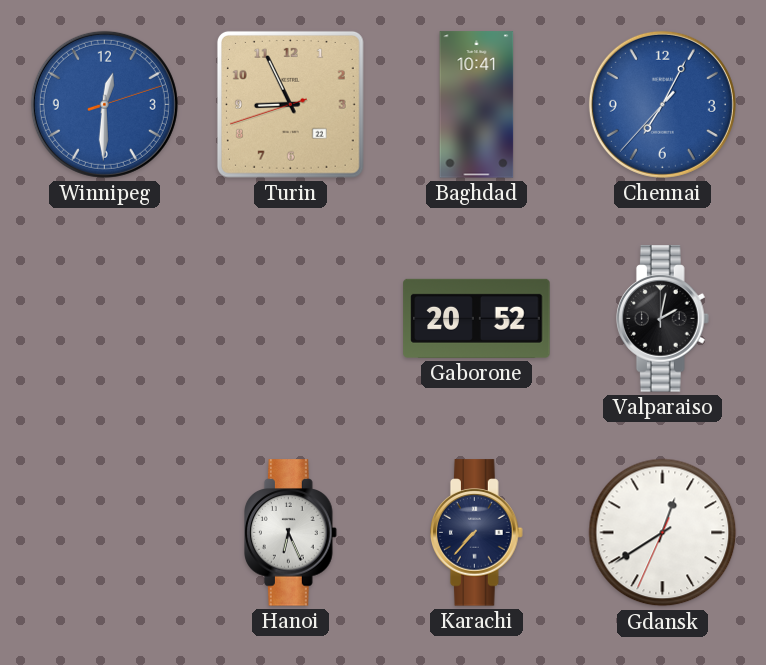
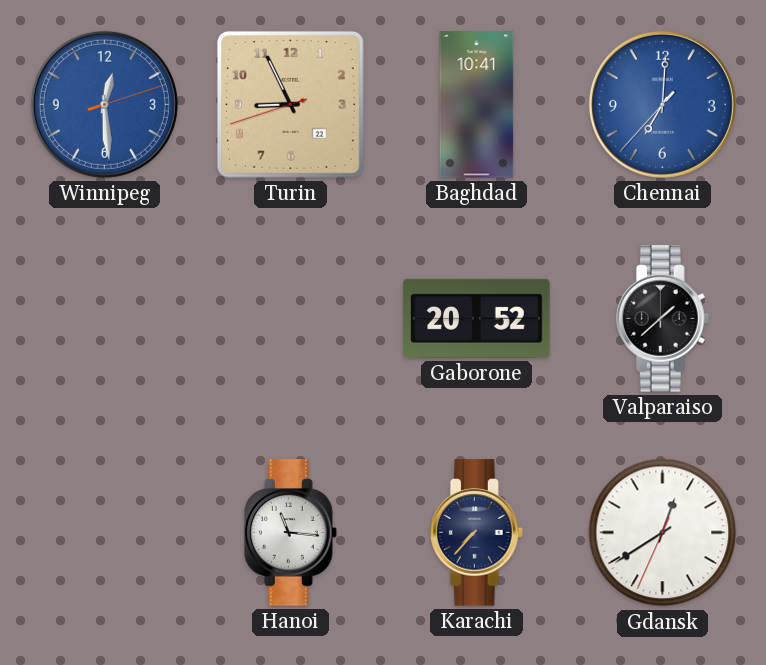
Winnipeg: 12:30 -> 12:29 (104, 104)
Chennai: 7:04 -> 7:00 (662, 104)
Valparaiso: 2:02 -> 1:38 (663, 319)
Hanoi: 6:26 -> 11:16 (291, 533)
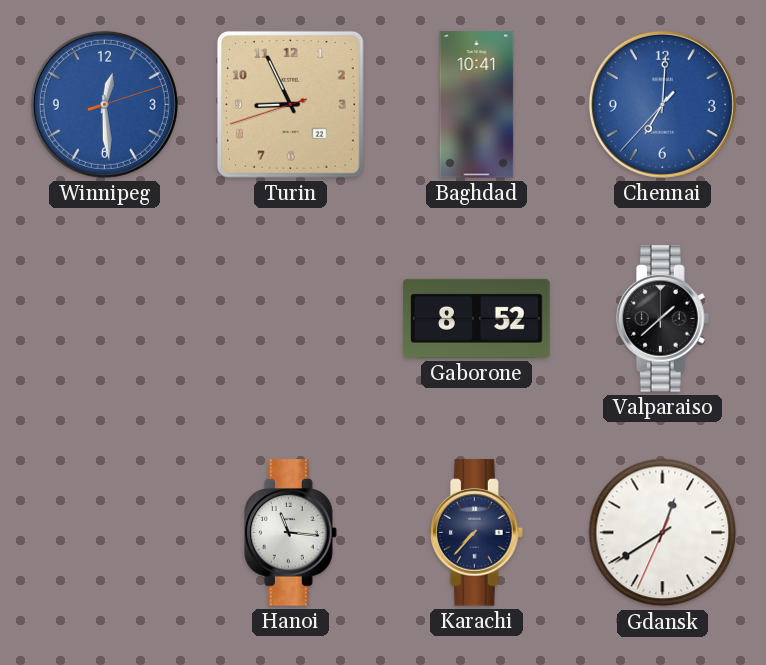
Gaborone: 20:52 -> 8:52 (477, 318)
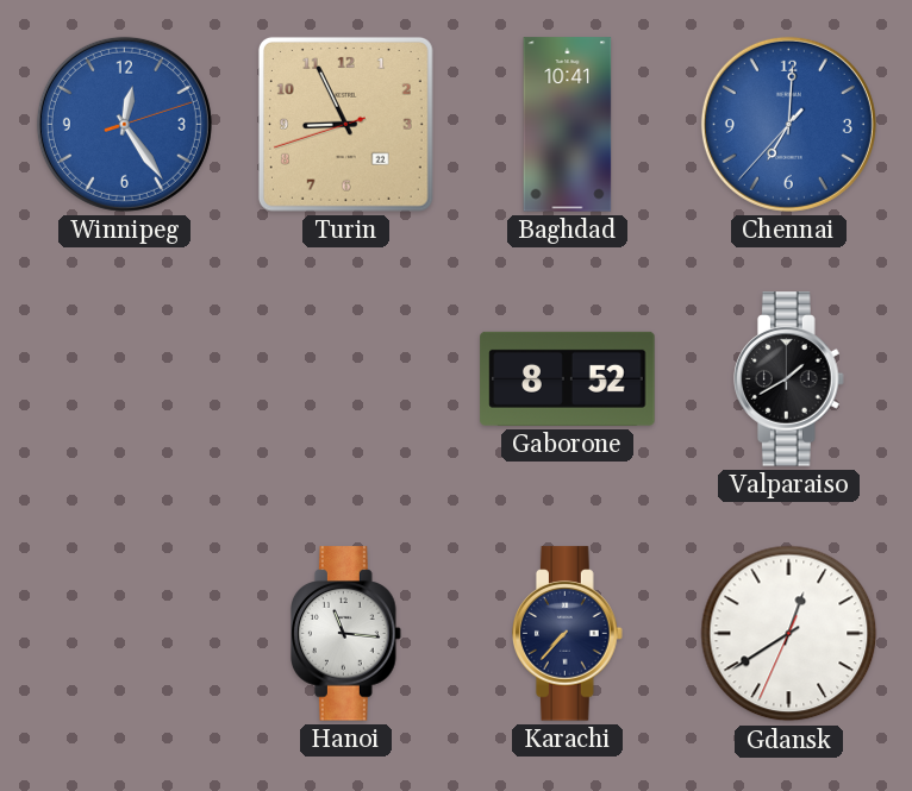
Winnipeg: 12:29 -> 12:24 (124, 124)
Valparaiso: 1:38 -> 1:40 (789, 379)
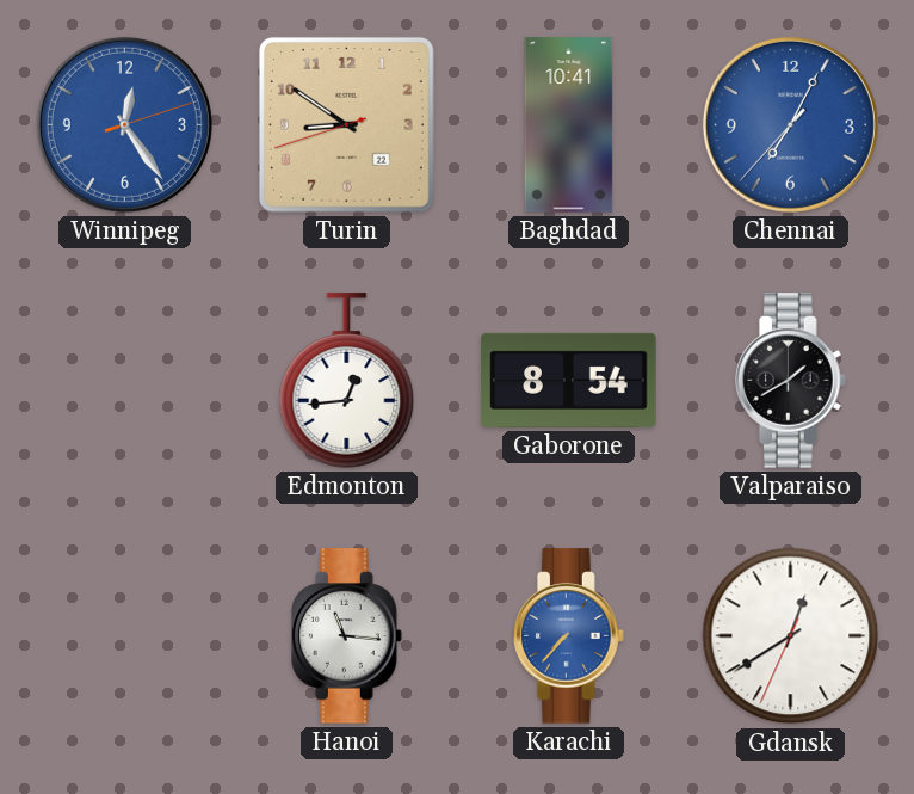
Turin: 8:55 -> 8:50 (346, 124)
Chennai: 7:00 -> 7:04 (790, 124)
Edmonton: none -> 12:44 (347, 381)
Gaborone: 8:52 -> 8:54 (569, 380)
Karachi dial: navy -> blue (569, 636)
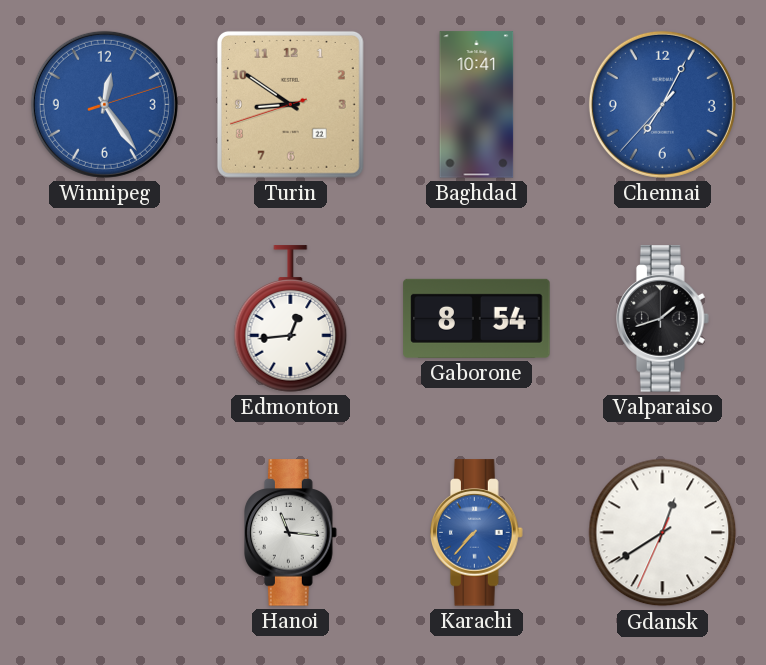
Valparaiso: 1:40 -> 1:42 (663, 319)
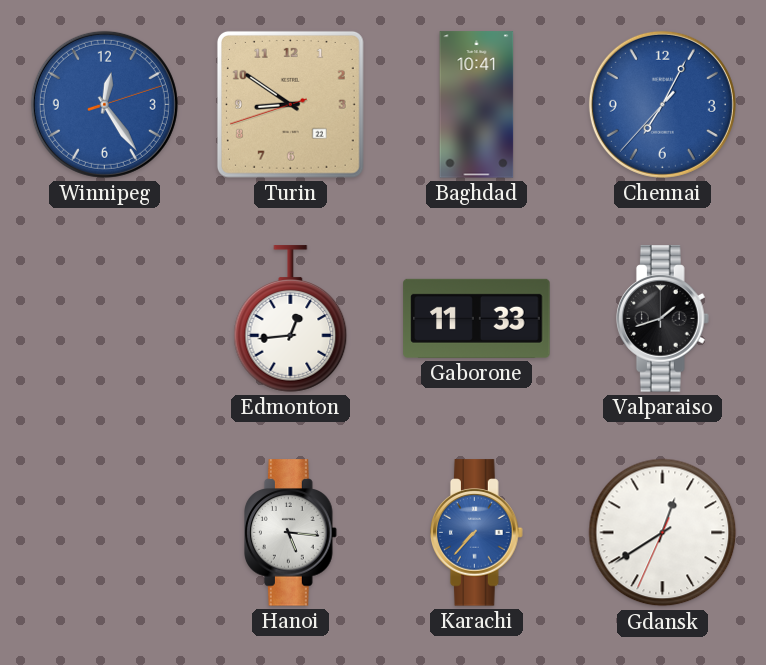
Gaborone: 8:54 -> 11:33 (477, 318)
Hanoi: 11:16 -> 5:16 (291, 533)
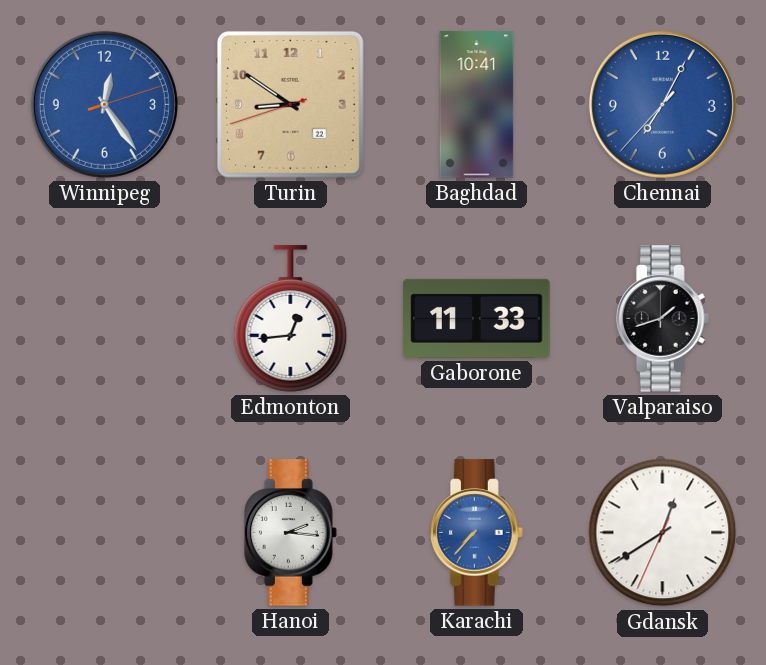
Hanoi: 5:16 -> 2:16 (291, 533)
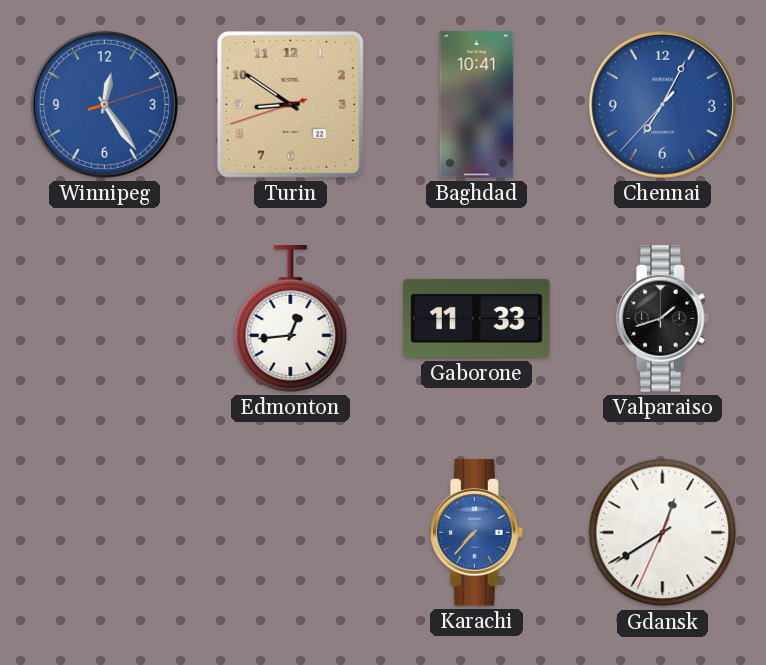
Hanoi: 2:16 -> none (291, 533)
